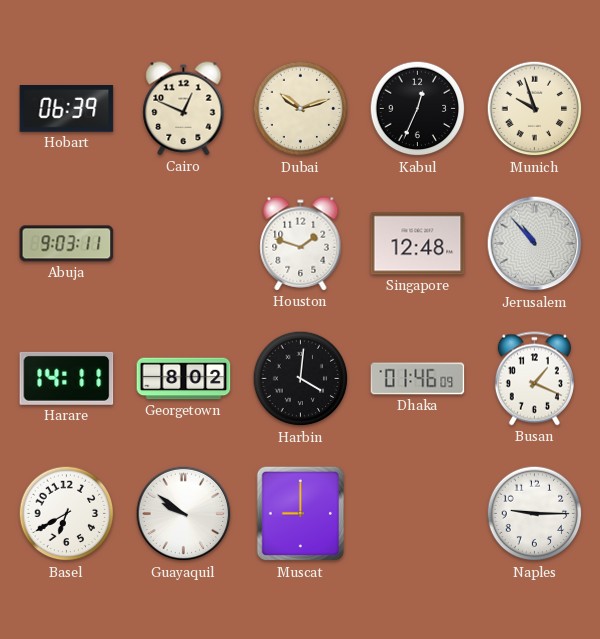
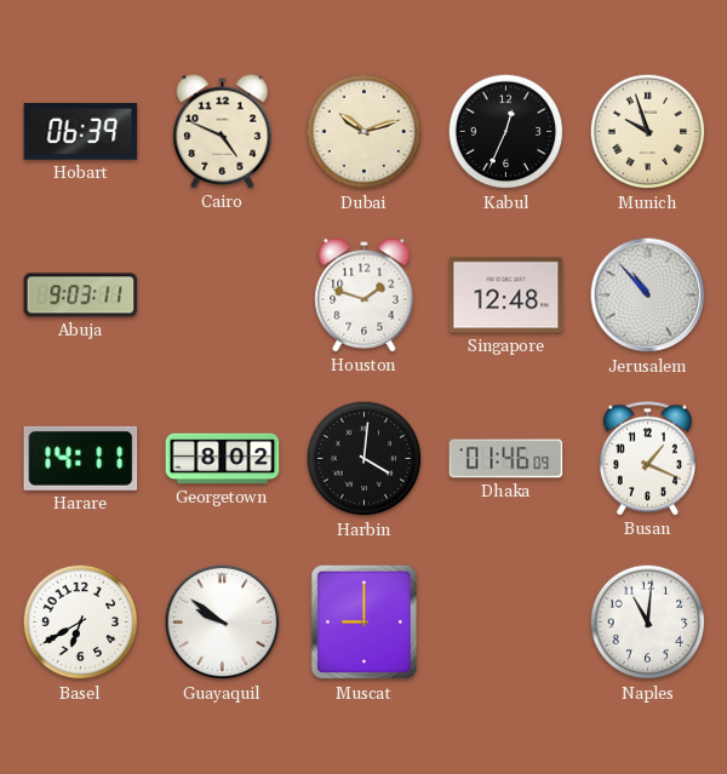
Cairo: 12:49 -> 4:49 (223, 132)
Naples: 9:15 -> 11:01 (648, 623)
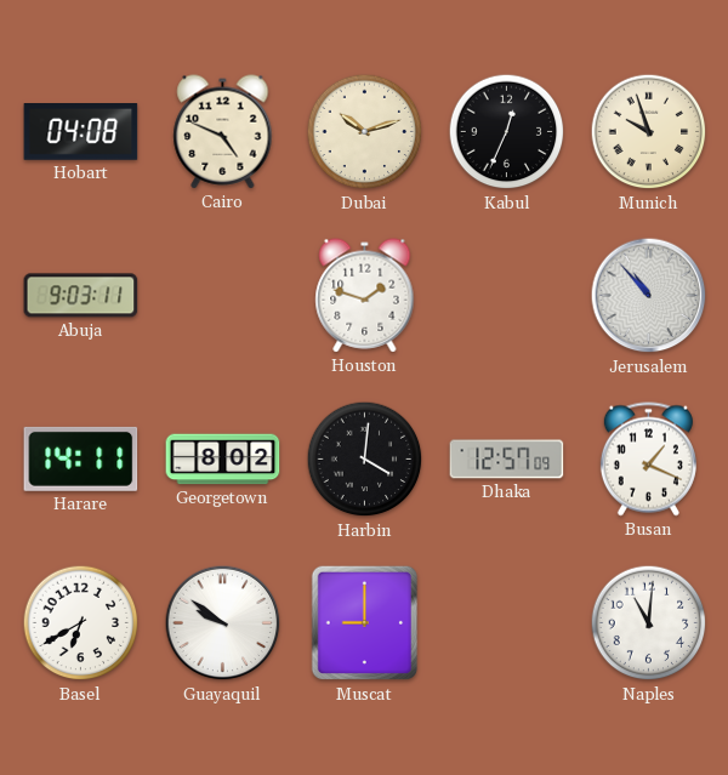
Hobart: 06:39 -> 04:08 (81, 132)
Singapore: 12:48 -> none (506, 296)
Dhaka: 01:46 -> 12:57 (507, 460)
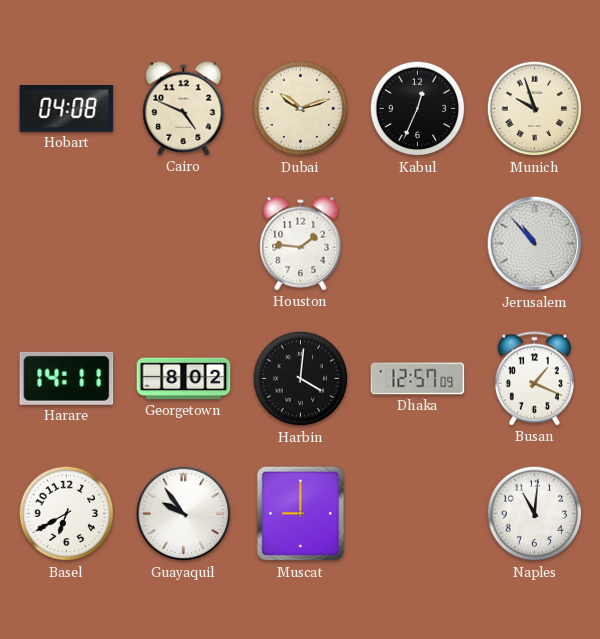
Abuja: 9:03 -> none (81, 296)
Houston: 1:48 -> 1:46 (301, 244)
Guayaquil: 9:51 -> 9:54 (184, 514)
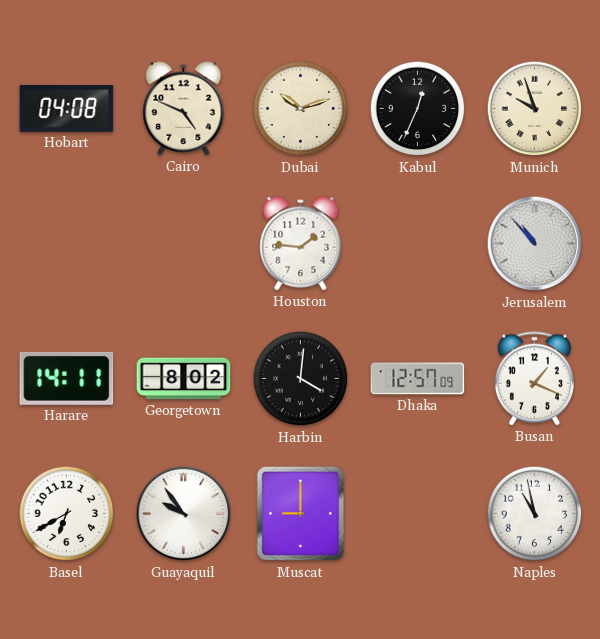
Naples: 11:01 -> 10:58 (535, 514)
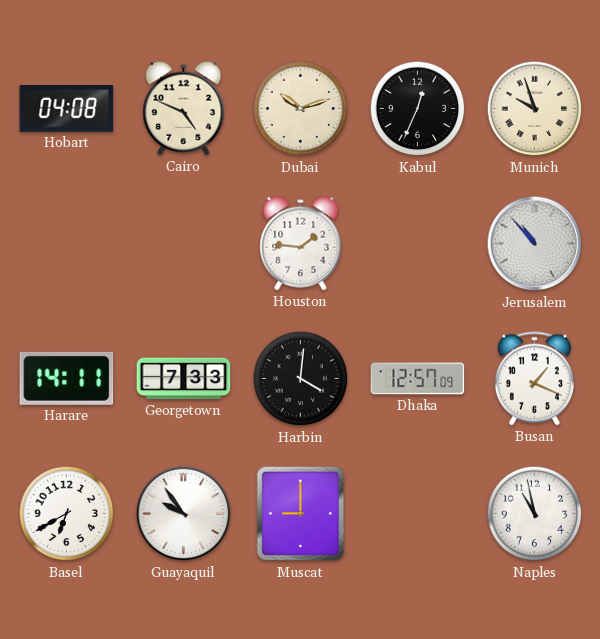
Georgetown: 8:02 -> 7:33 (184, 379)
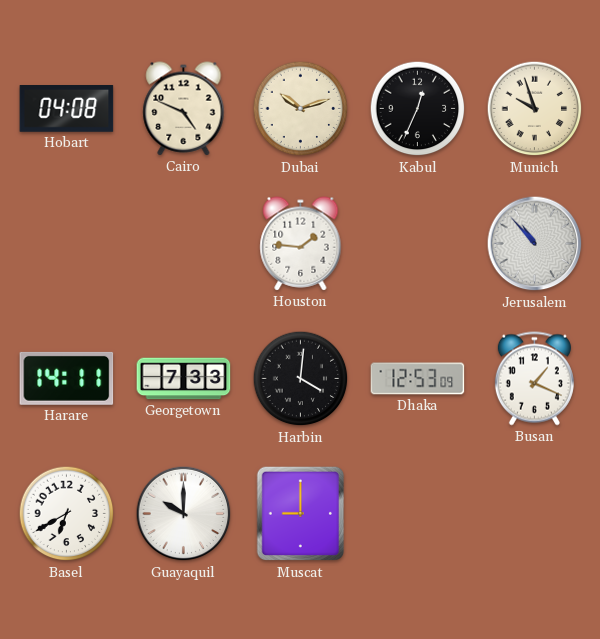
Dhaka: 12:57 -> 12:53 (418, 379)
Guayaquil: 9:54 -> 10:00 (184, 514)
Naples: 10:58 -> none (535, 514)
